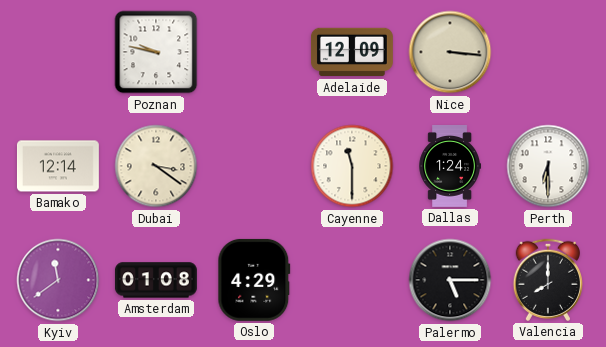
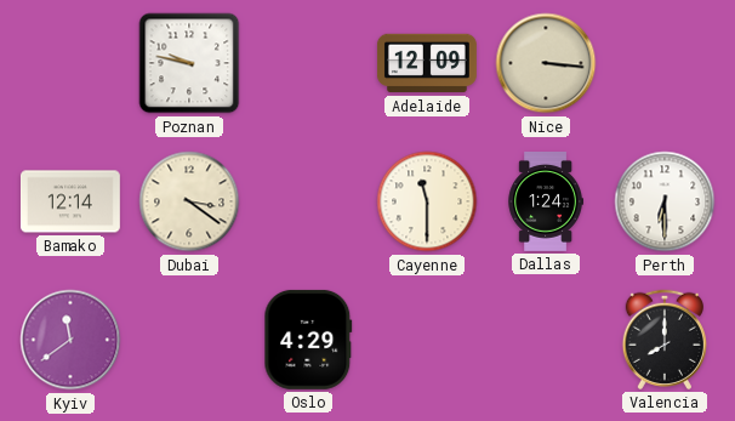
Amsterdam: 01:08 -> none (156, 280)
Palermo: 5:15 -> none (450, 280)
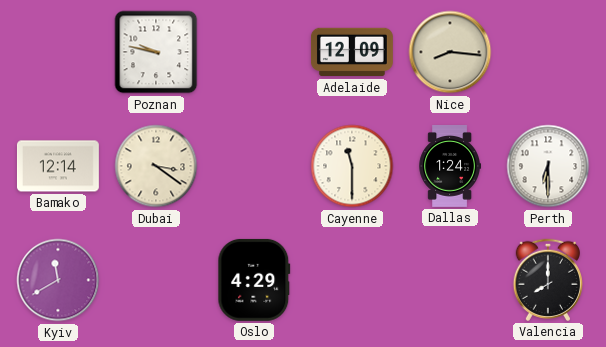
Nice: 3:16 -> 8:16 (450, 52)
Kyiv: 11:39 -> 11:40 (58, 280)
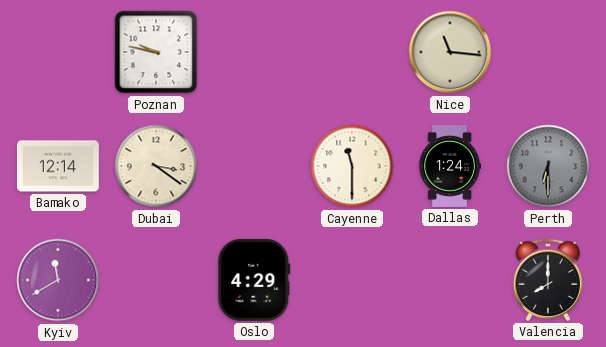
Adelaide: 12:09 -> none (352, 52)
Nice: 8:16 -> 11:16 (450, 52)
Perth dial: white -> grey (548, 166)
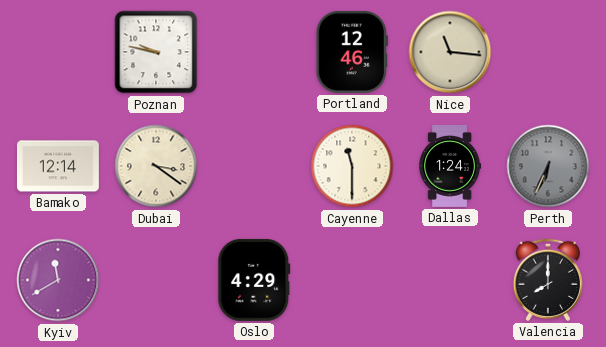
Portland: none -> 12:46 (352, 52)
Perth: 6:30 -> 6:34 (548, 166)
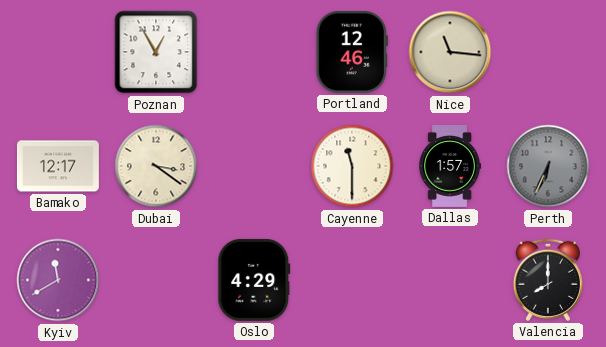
Poznan: 9:47 -> 12:55 (156, 52)
Bamako: 12:14 -> 12:17 (58, 166)
Dallas: 1:24 -> 1:57 (449, 167)
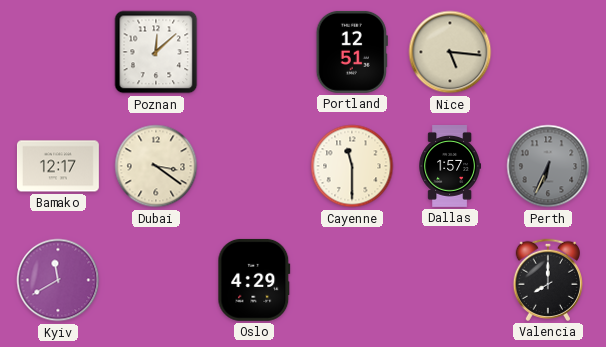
Poznan: 12:55 -> 12:08 (156, 52)
Portland: 12:46 -> 12:51 (352, 52)
Nice: 11:16 -> 5:16 (450, 52)
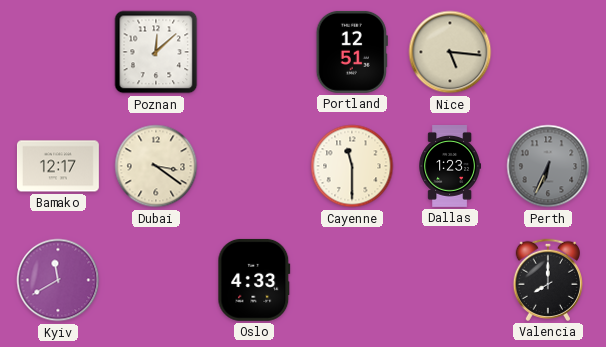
Dallas: 1:57 -> 1:23 (449, 167)
Oslo: 4:29 -> 4:33 (254, 280)
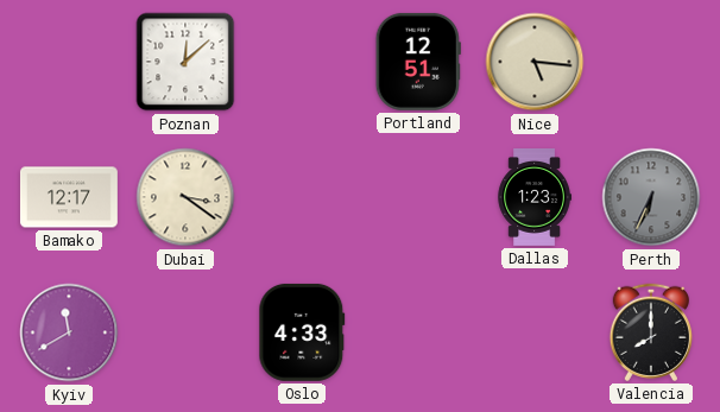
Cayenne: 11:30 -> none (352, 166)
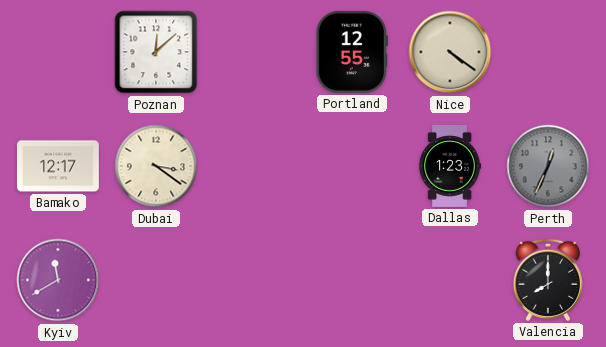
Portland: 12:51 -> 12:55 (352, 52)
Nice: 5:16 -> 4:21 (450, 52)
Perth: 6:34 -> 12:34 (548, 166)
Oslo: 4:33 -> none (302, 332)
